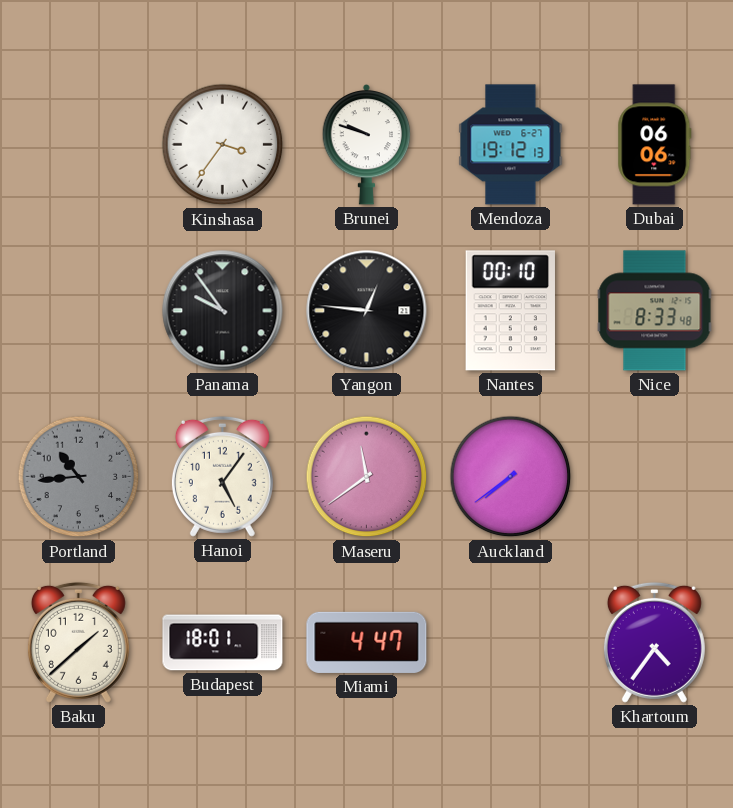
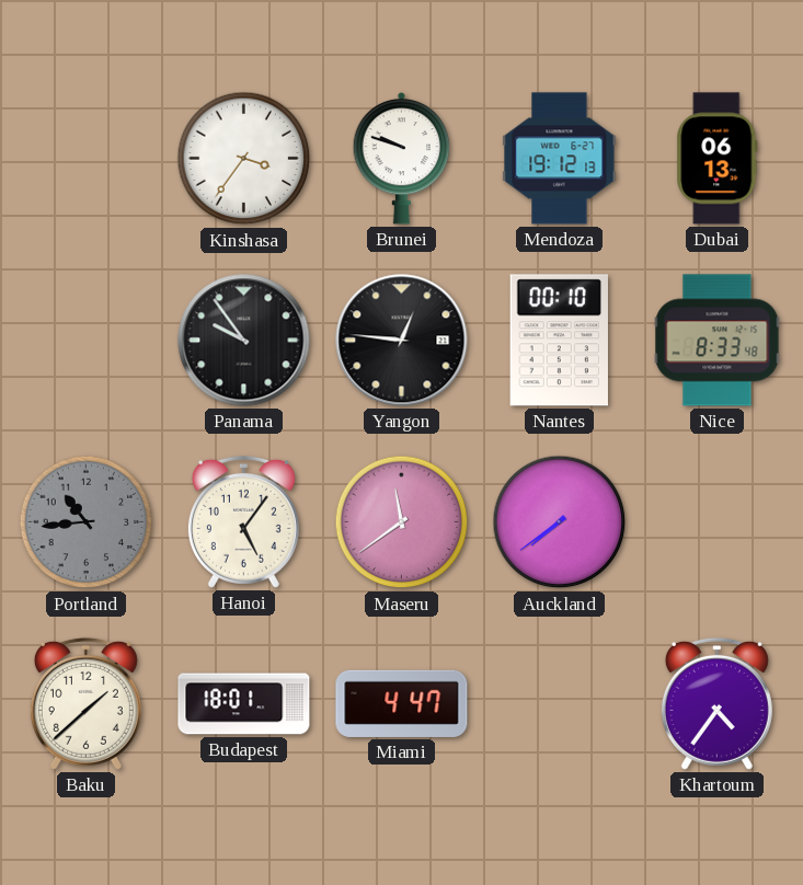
Dubai: 06:06 -> 06:13 (718, 159)
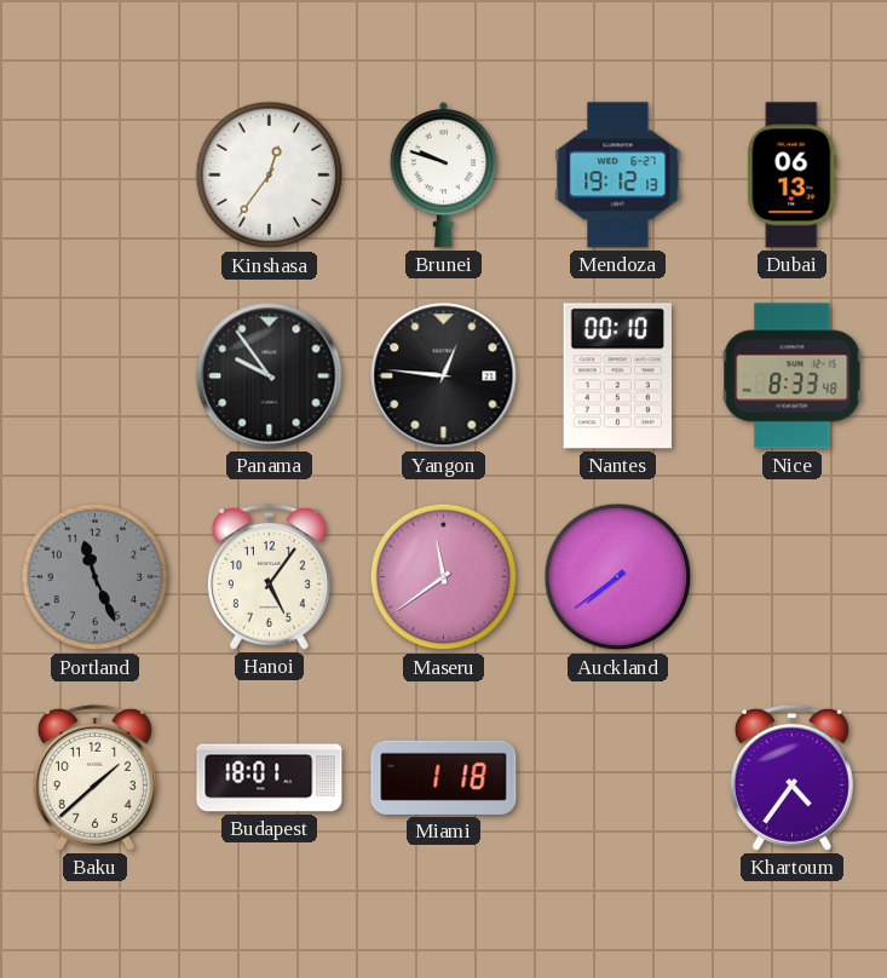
Kinshasa: 3:36 -> 12:36 (270, 176)
Portland: 10:44 -> 11:26 (96, 577)
Miami: 4:47 -> 1:18 (444, 777)
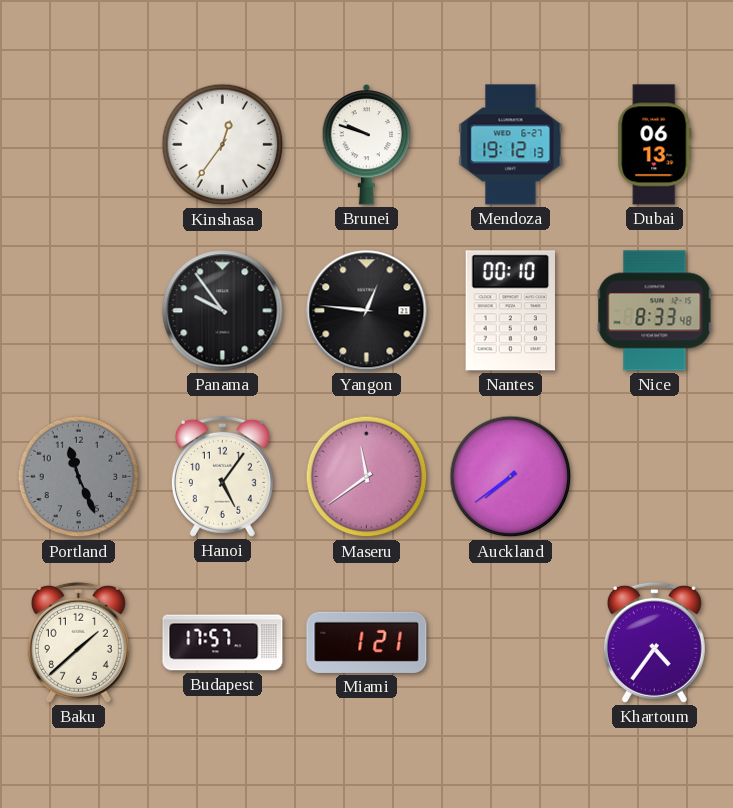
Budapest: 18:01 -> 17:57 (223, 643)
Miami: 1:18 -> 1:21 (367, 642)
